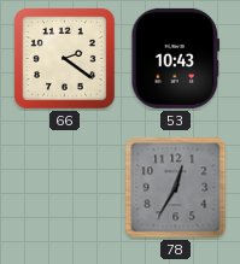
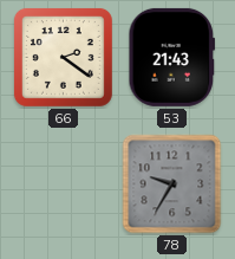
53: 10:43 -> 21:43 (172, 57)
78: 12:35 -> 9:35 (172, 184)
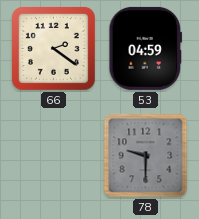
53: 21:43 -> 04:59 (146, 48)
78: 9:35 -> 9:30 (146, 156)
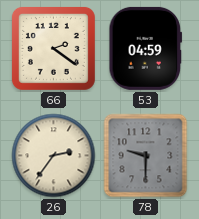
26: none -> 2:36 (54, 156)
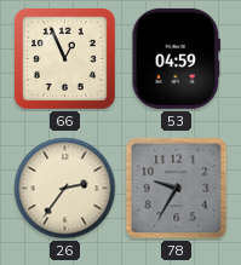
66: 2:21 -> 12:56 (64, 58)
78: 9:30 -> 9:35 (177, 189)
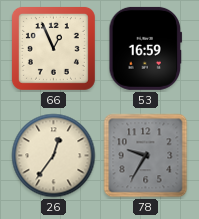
53: 04:59 -> 16:59 (146, 48)
26: 2:36 -> 12:36 (54, 156)
